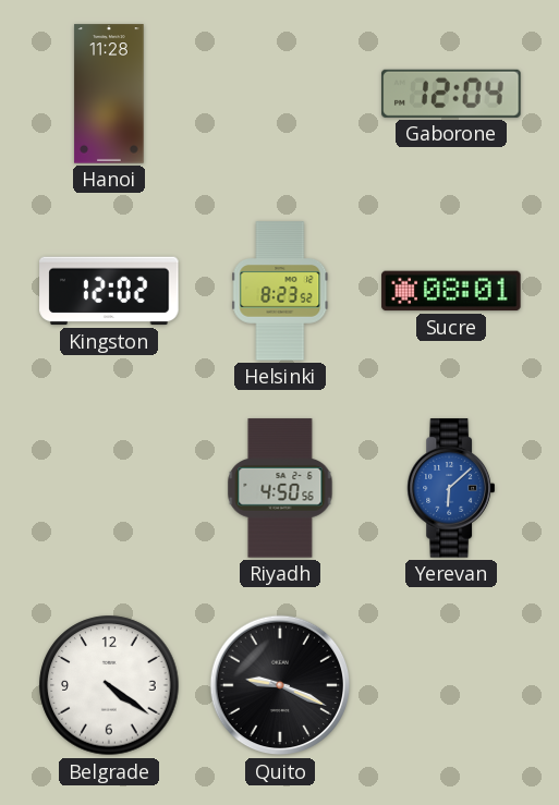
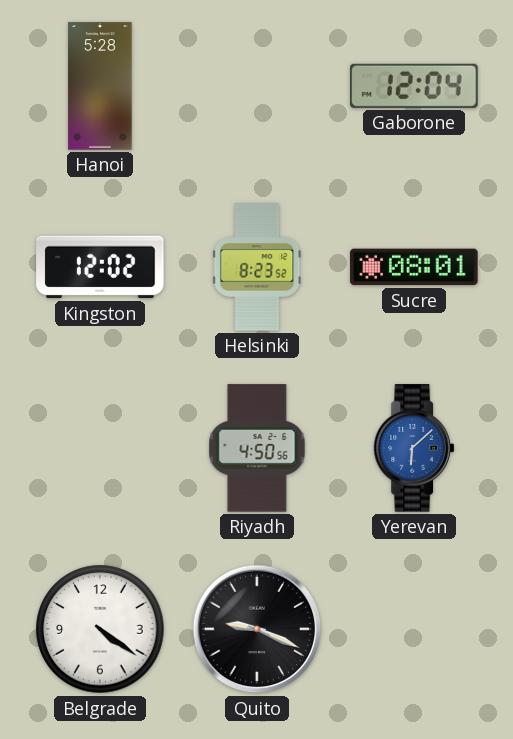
Hanoi: 11:28 -> 5:28 (100, 86)
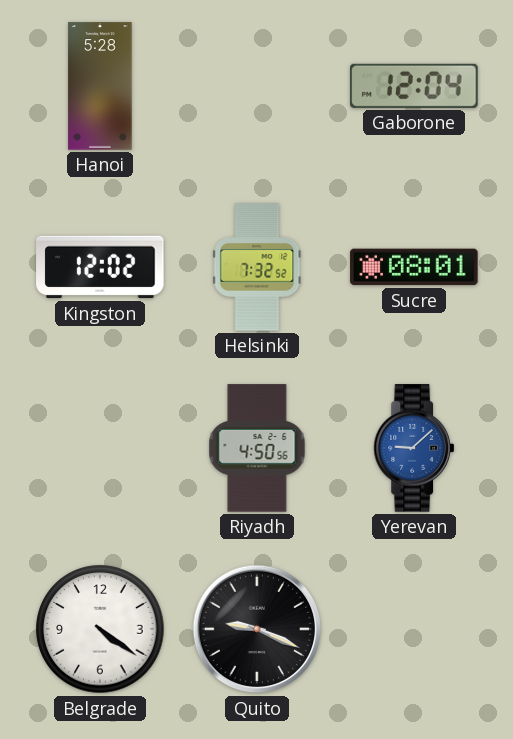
Helsinki: 8:23 -> 7:32 (257, 267)
Yerevan: 6:08 -> 9:08 (413, 448)
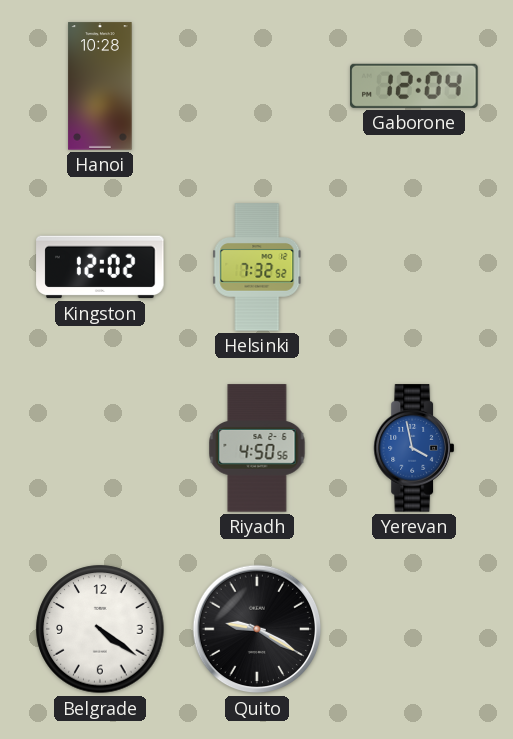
Hanoi: 5:28 -> 10:28 (100, 86)
Sucre: 08:01 -> none (414, 267)
Yerevan: 9:08 -> 3:58 (413, 448)
Quito: 9:19 -> 9:20 (257, 629)
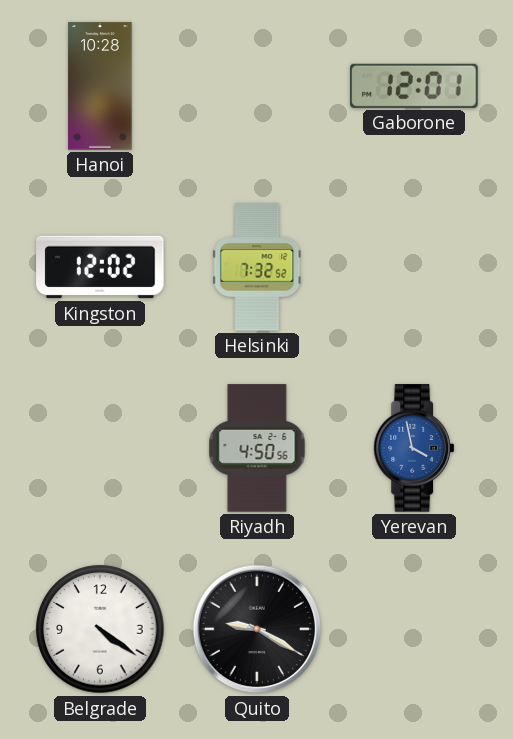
Gaborone: 12:04 -> 12:01 (414, 86)
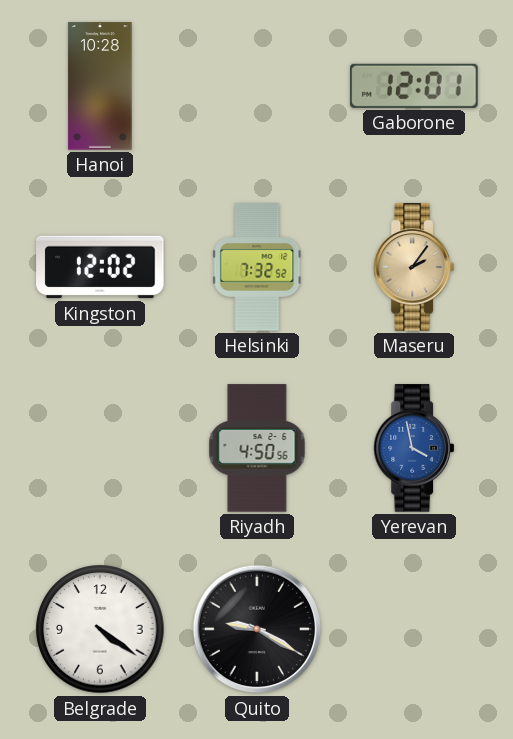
Maseru: none -> 2:06 (413, 267)
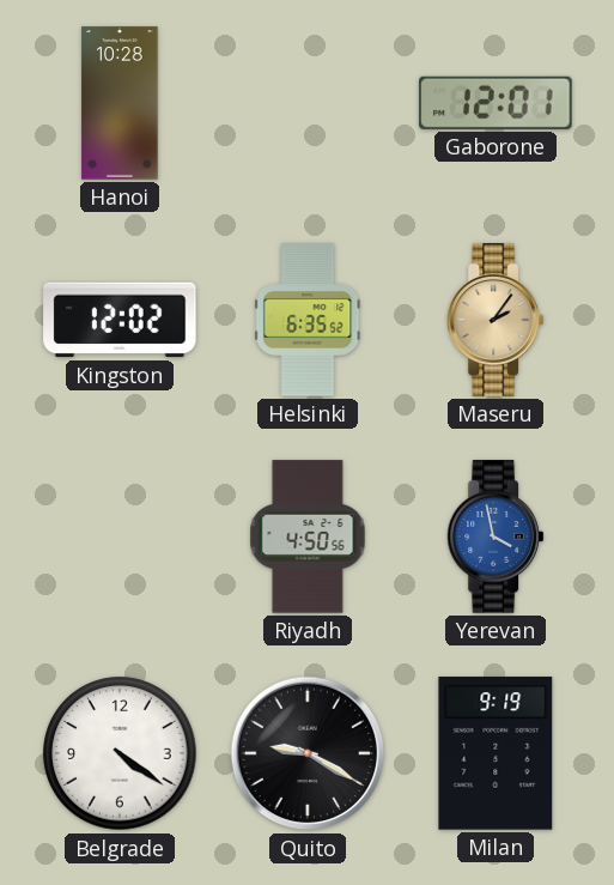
Helsinki: 7:32 -> 6:35 (308, 320)
Milan: none -> 9:19 (496, 753)
